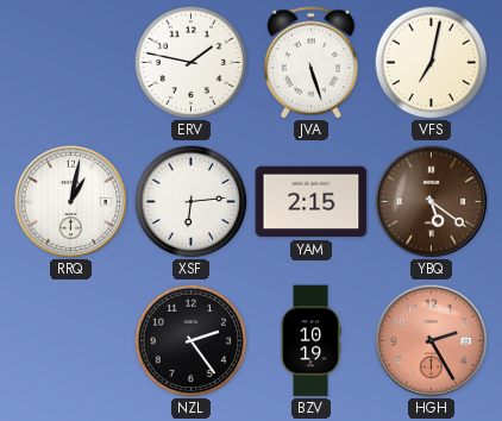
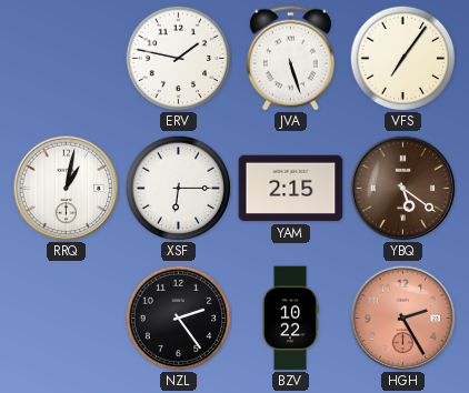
VFS: 7:02 -> 7:06 (402, 58)
XSF: 6:14 -> 6:15 (178, 188)
BZV: 10:19 -> 10:22 (290, 319)
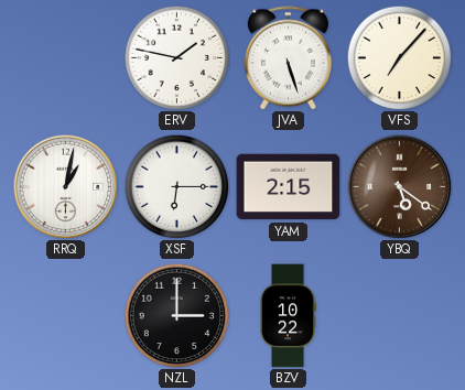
VFS: 7:06 -> 7:07 (399, 57)
NZL: 2:24 -> 3:00 (176, 315)
HGH: 2:25 -> none (402, 318)
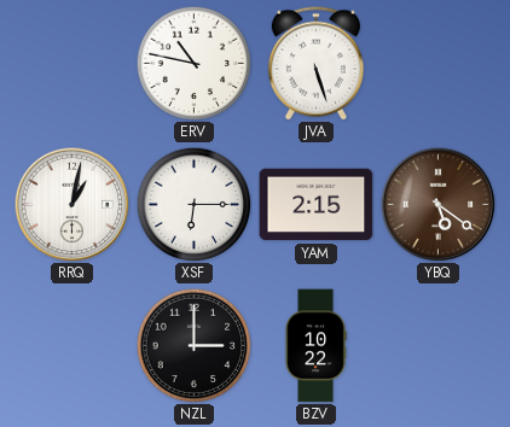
ERV: 1:47 -> 10:47 (193, 63)
VFS: 7:07 -> none (399, 57)
